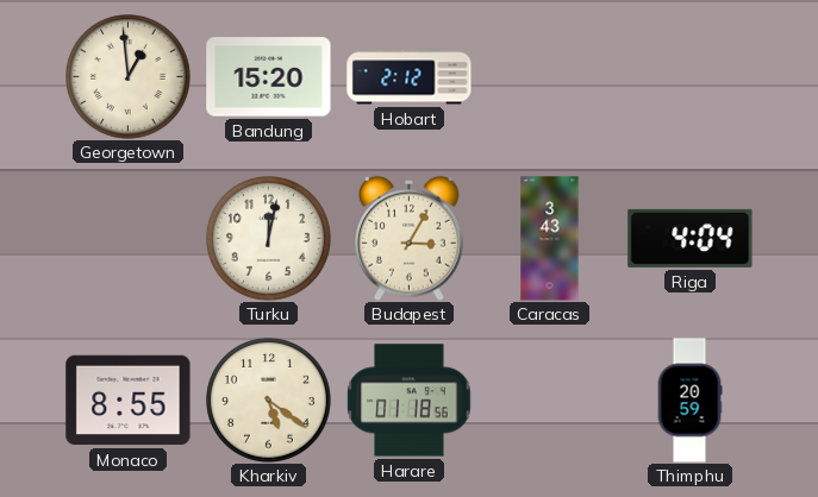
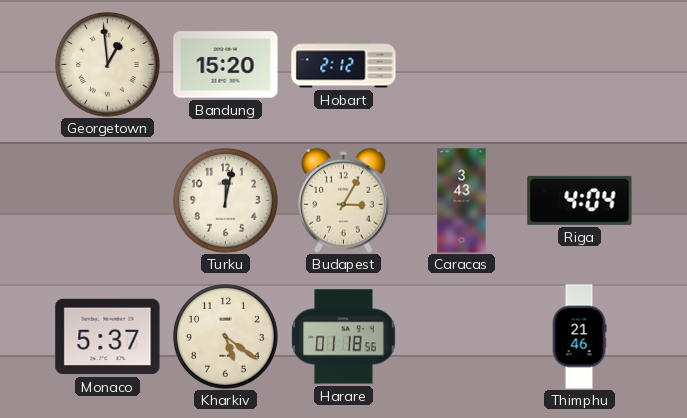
Monaco: 8:55 -> 5:37 (108, 337)
Thimphu: 20:59 -> 21:46 (579, 337)
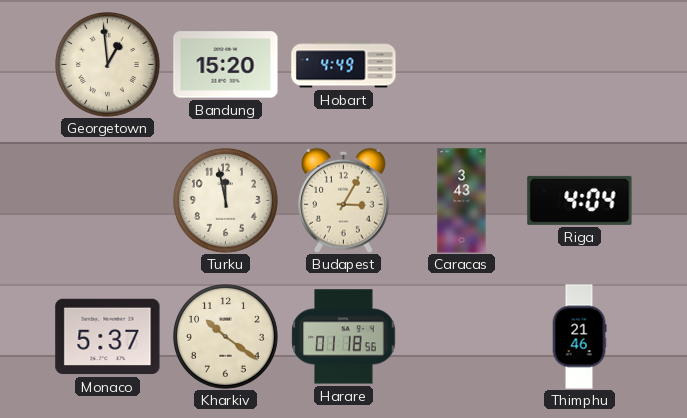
Hobart: 2:12 -> 4:49 (344, 65)
Turku: 12:02 -> 11:58 (226, 201)
Kharkiv: 5:21 -> 10:21 (226, 337)
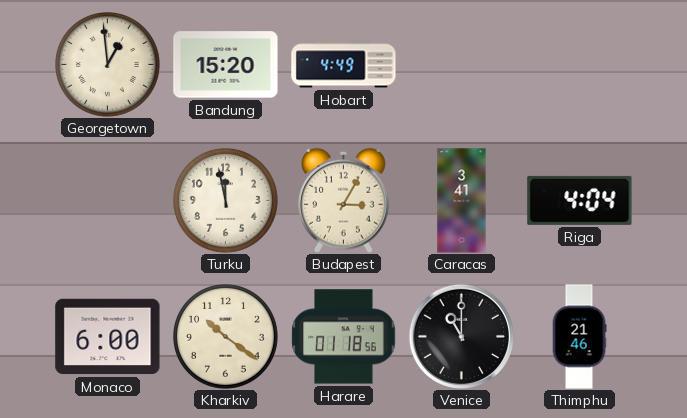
Caracas: 3:43 -> 3:41 (462, 201)
Monaco: 5:37 -> 6:00 (108, 337)
Venice: none -> 11:00 (461, 336)
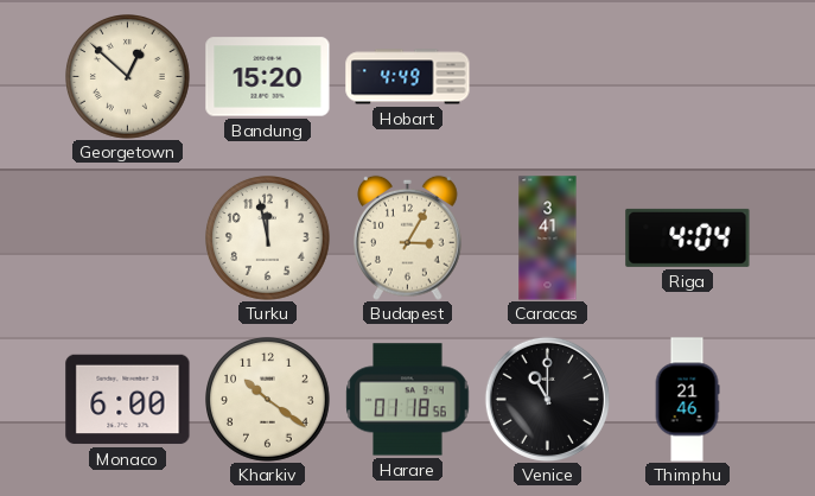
Georgetown: 12:59 -> 12:52 (128, 77)
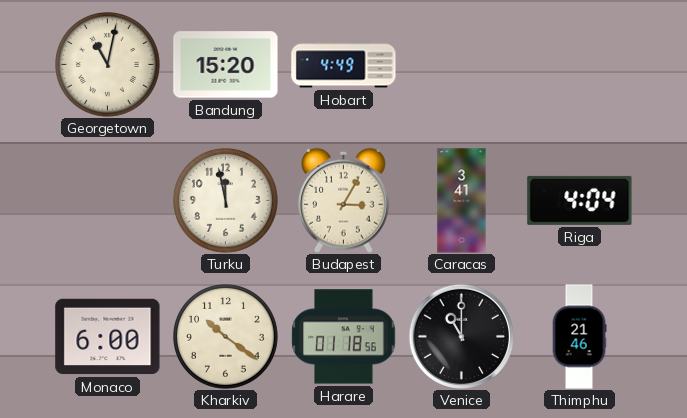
Georgetown: 12:52 -> 11:02 (108, 65)
